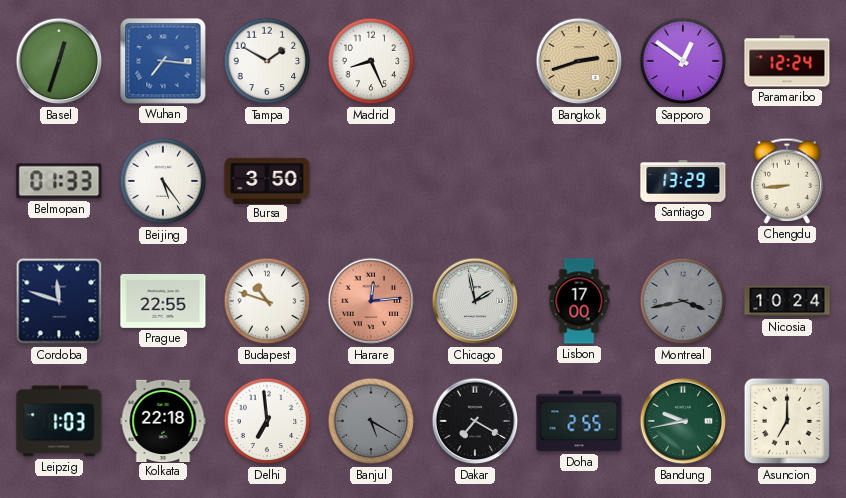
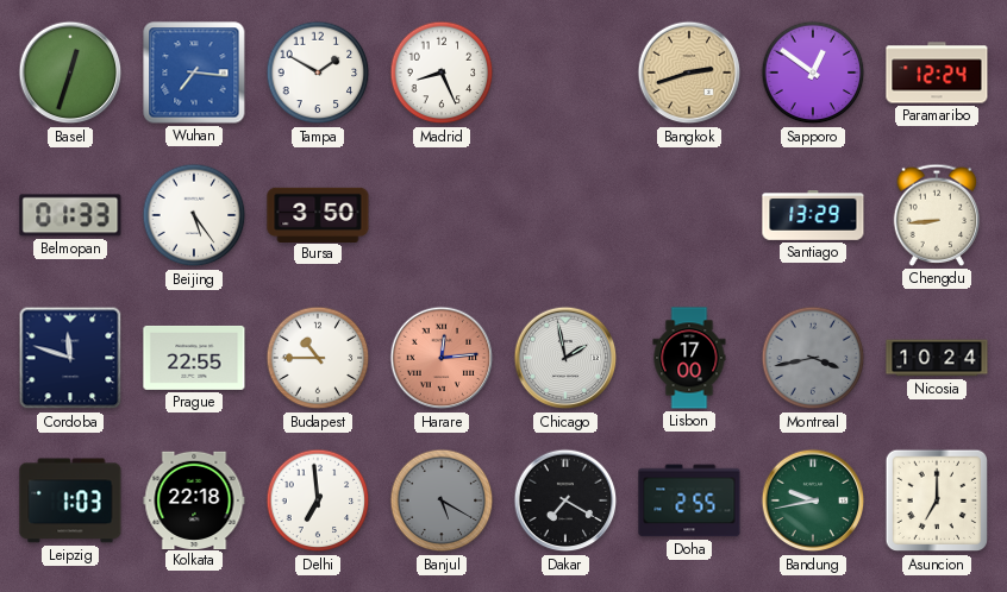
Budapest: 10:48 -> 10:45 (318, 358)
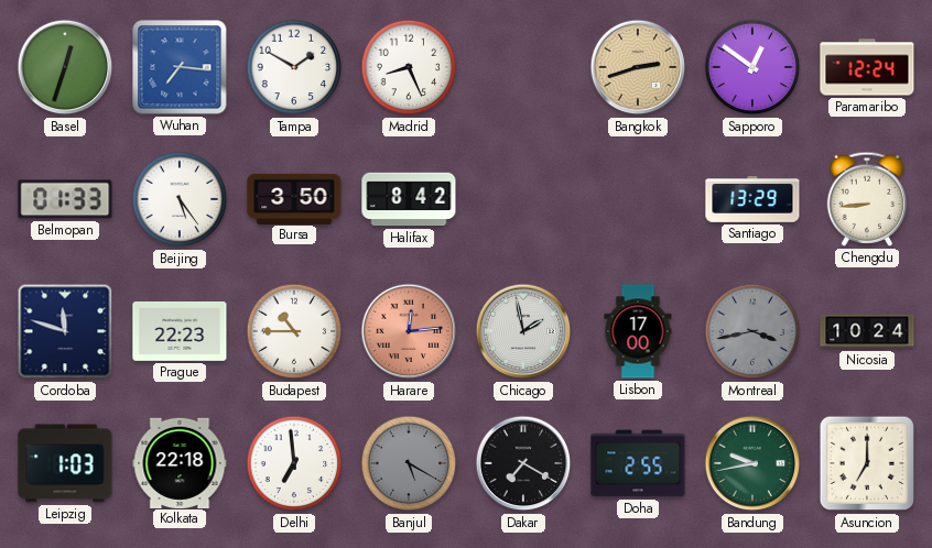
Halifax: none -> 8:42 (409, 199)
Prague: 22:55 -> 22:23 (180, 331)
